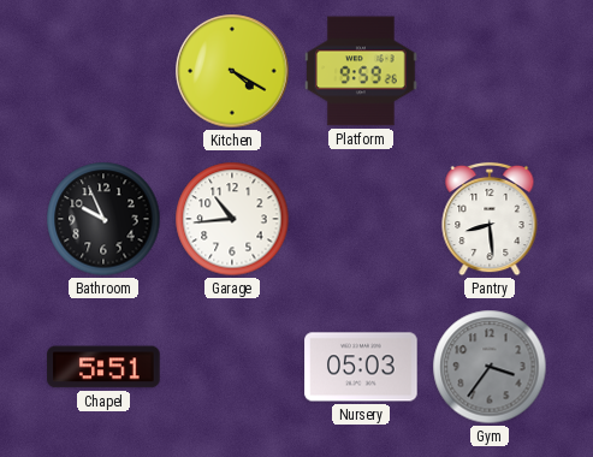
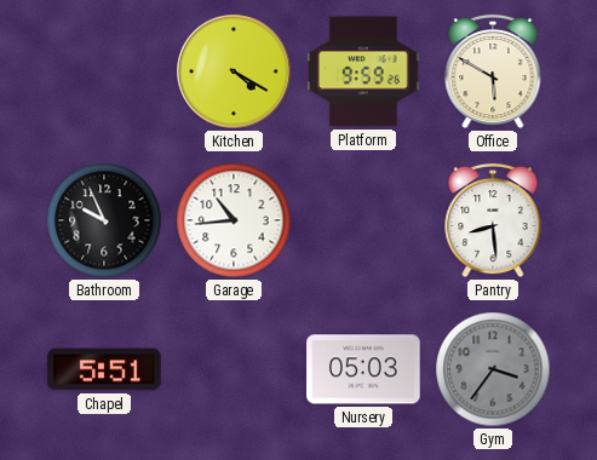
Office: none -> 5:50 (493, 71)
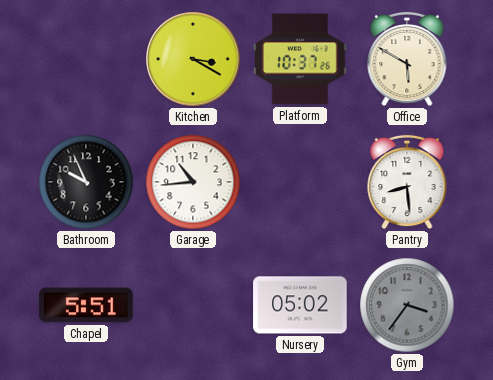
Kitchen: 4:20 -> 3:20 (193, 59)
Platform: 9:59 -> 10:37 (300, 59)
Nursery: 05:03 -> 05:02 (300, 305)
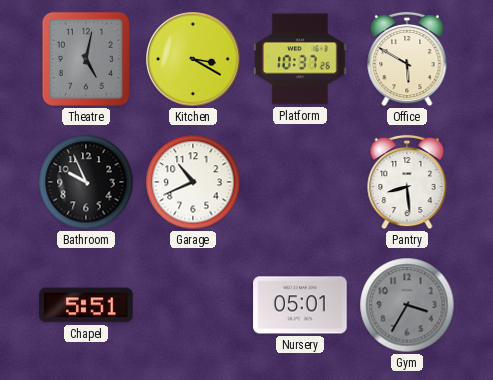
Theatre: none -> 5:02 (86, 59)
Garage: 10:44 -> 10:41 (193, 182)
Nursery: 05:02 -> 05:01 (300, 305)
Gym: 3:36 -> 3:35 (407, 305)
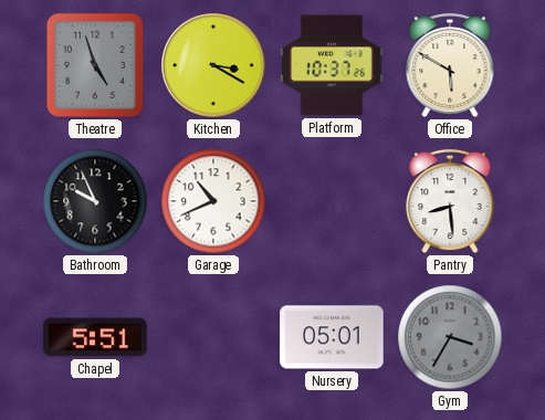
Theatre: 5:02 -> 4:57 (95, 65)
